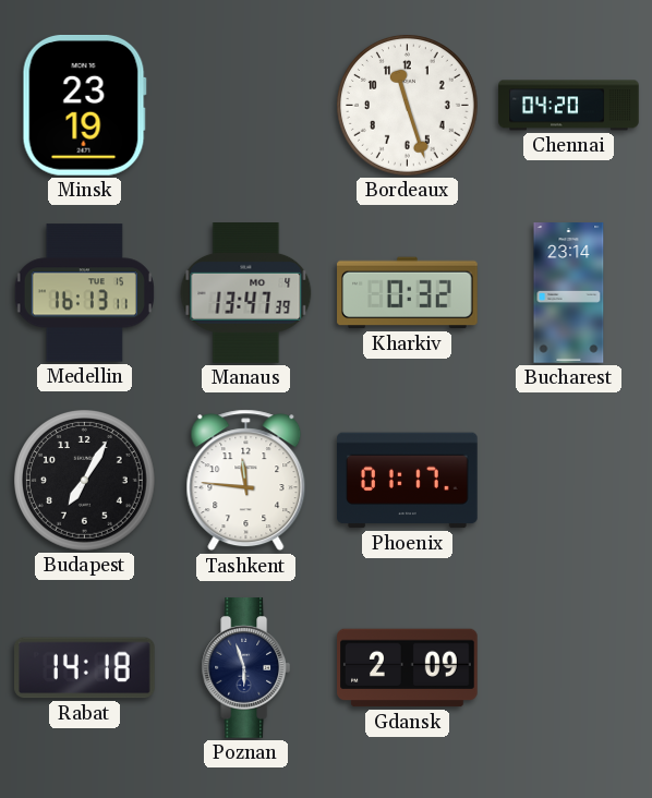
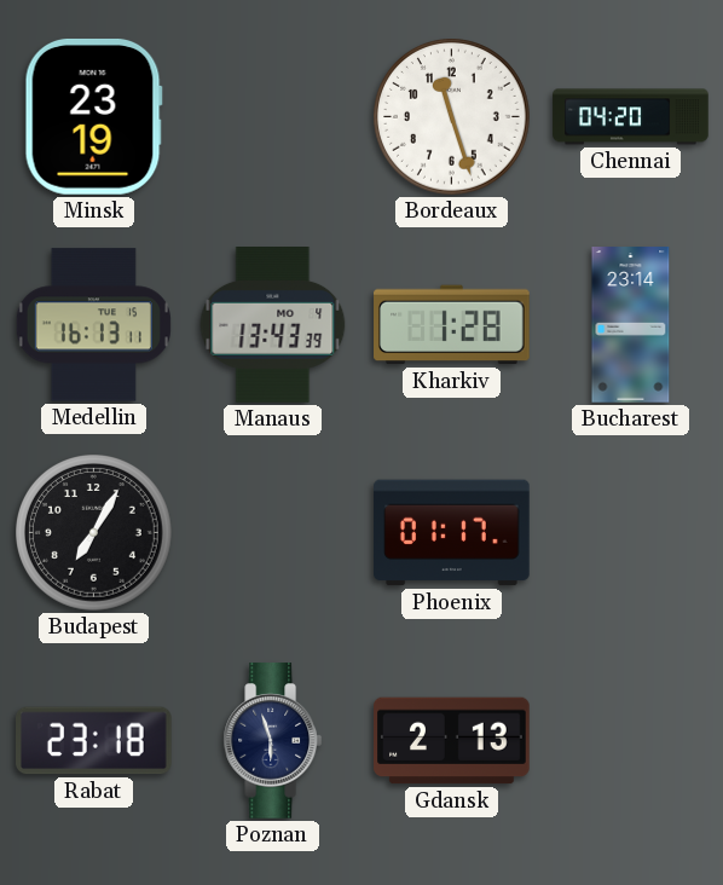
Manaus: 13:47 -> 13:43 (273, 325)
Kharkiv: 0:32 -> 1:28 (452, 325)
Tashkent: 11:46 -> none (246, 481)
Rabat: 14:18 -> 23:18 (94, 741)
Gdansk: 2:09 -> 2:13 (452, 741)
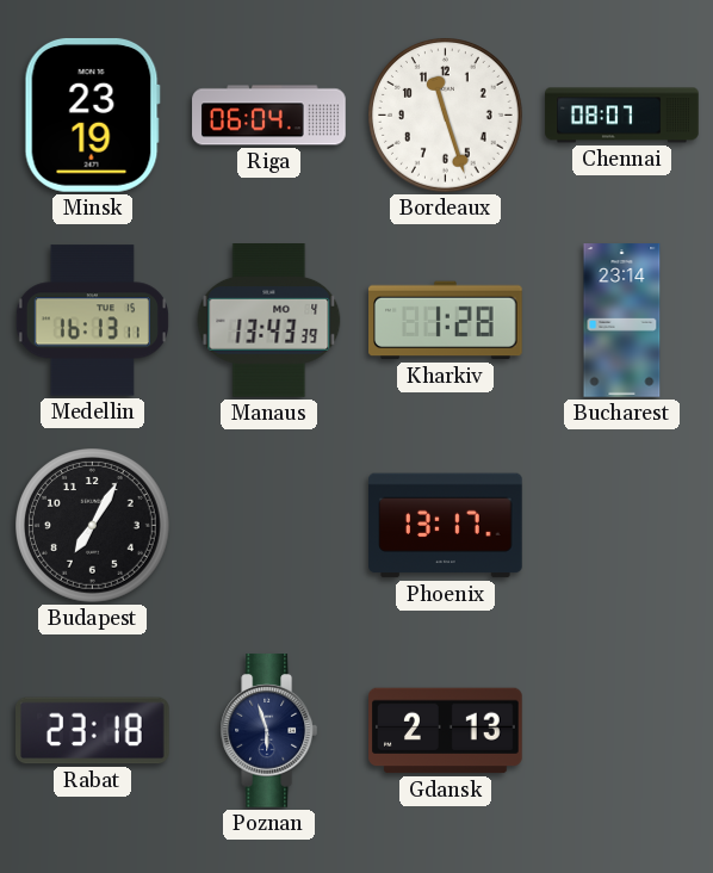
Riga: none -> 06:04 (269, 116)
Chennai: 04:20 -> 08:07 (622, 116)
Phoenix: 01:17 -> 13:17 (446, 526)
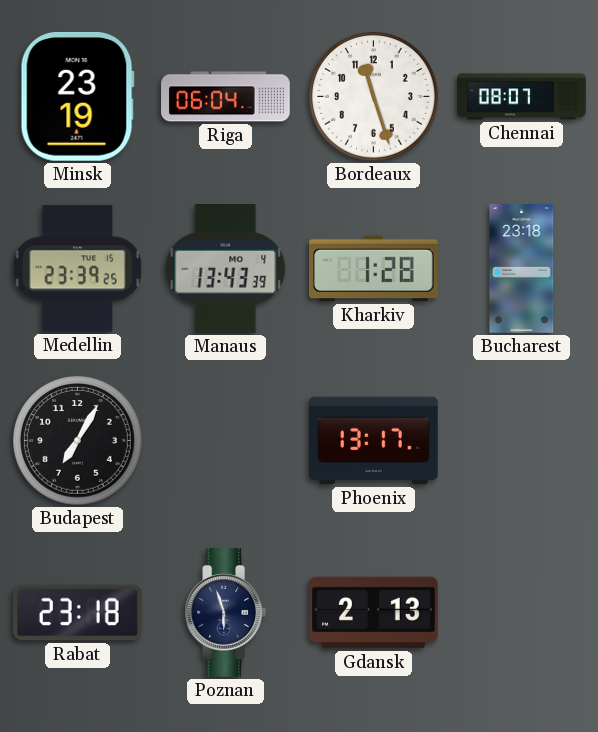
Medellin: 16:13 -> 23:39 (77, 269)
Bucharest: 23:14 -> 23:18 (522, 269)
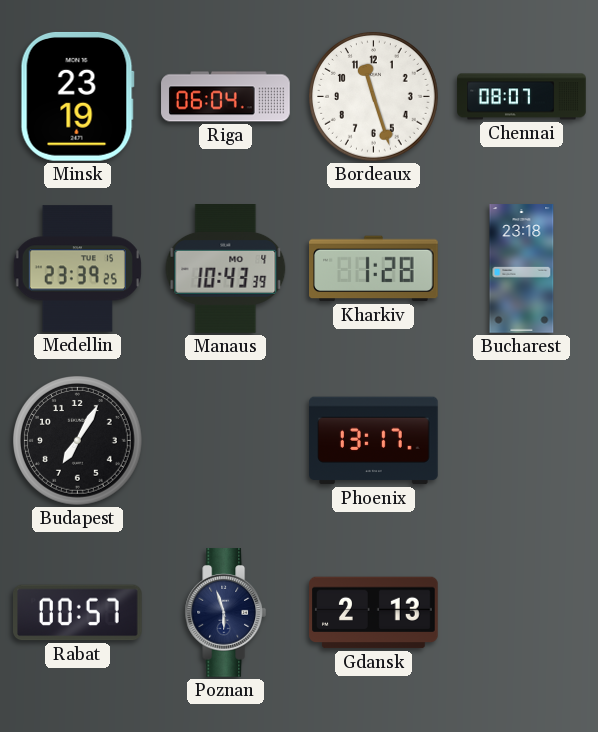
Manaus: 13:43 -> 10:43 (226, 269)
Rabat: 23:18 -> 00:57 (78, 613)
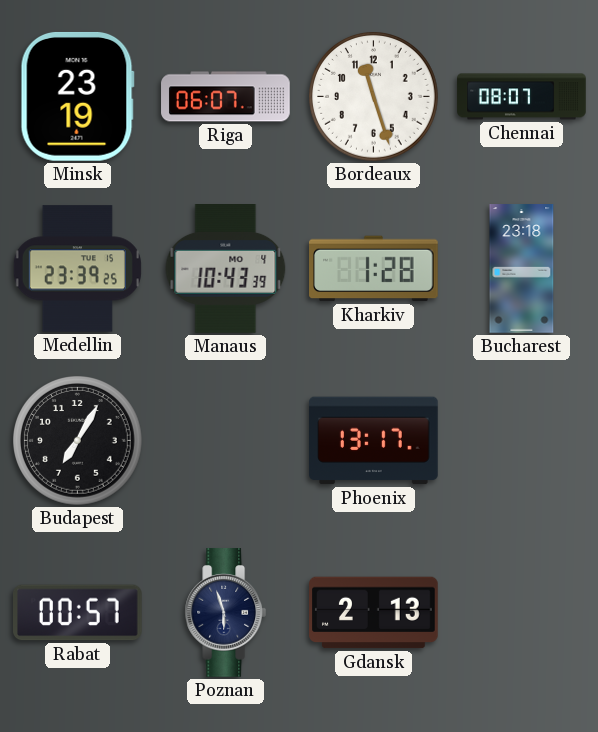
Riga: 06:04 -> 06:07 (226, 97)
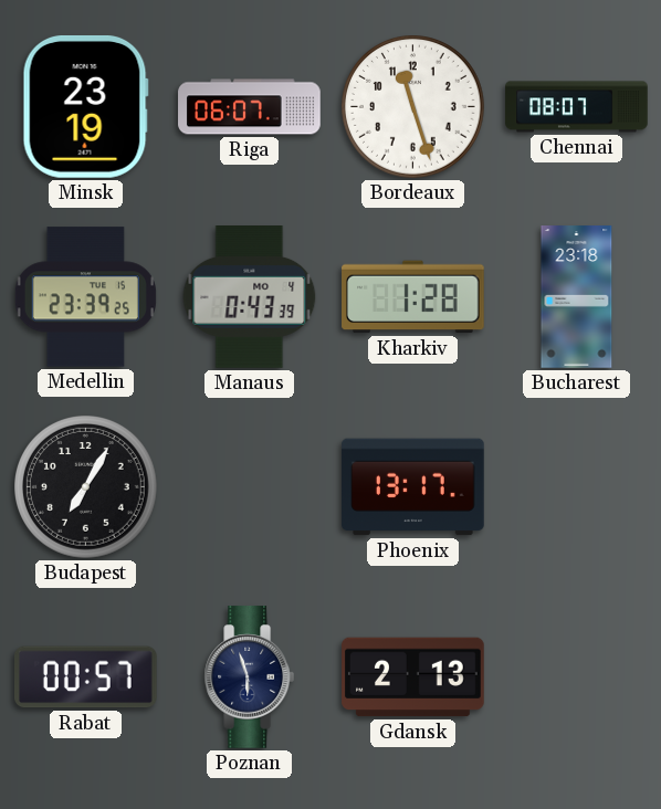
Manaus: 10:43 -> 0:43 (250, 297)
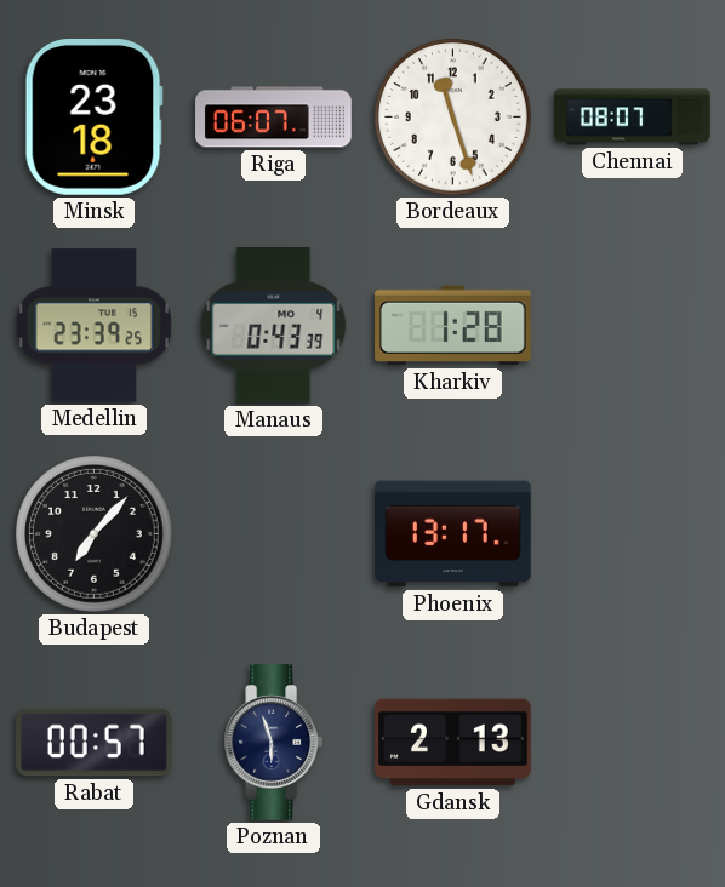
Minsk: 23:19 -> 23:18 (93, 116)
Bucharest: 23:18 -> none (577, 297)
Budapest: 7:05 -> 7:07 (95, 534)
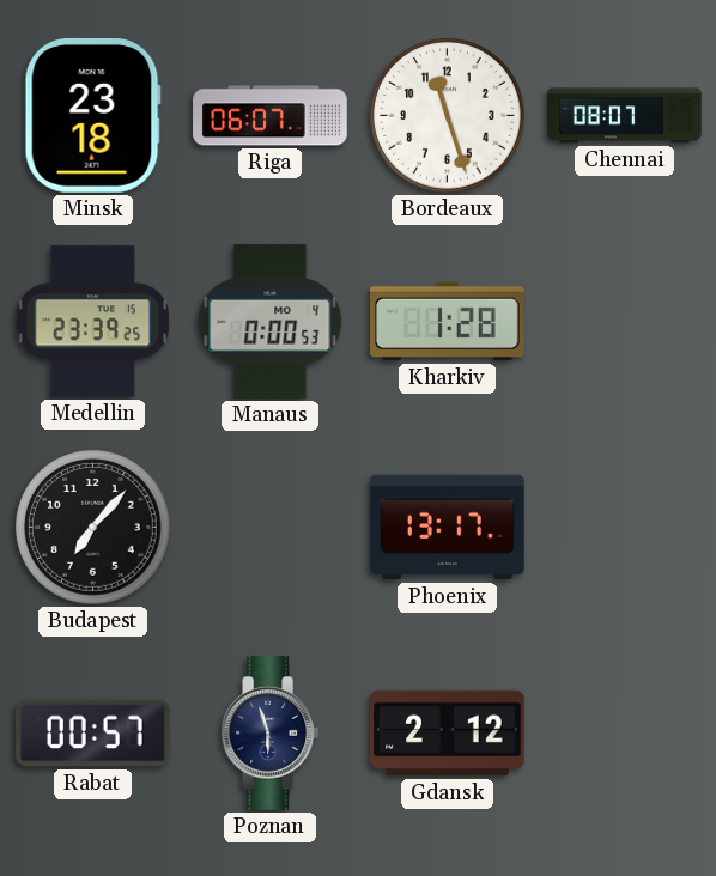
Manaus: 0:43 -> 0:00 (271, 322)
Gdansk: 2:13 -> 2:12 (448, 734)
